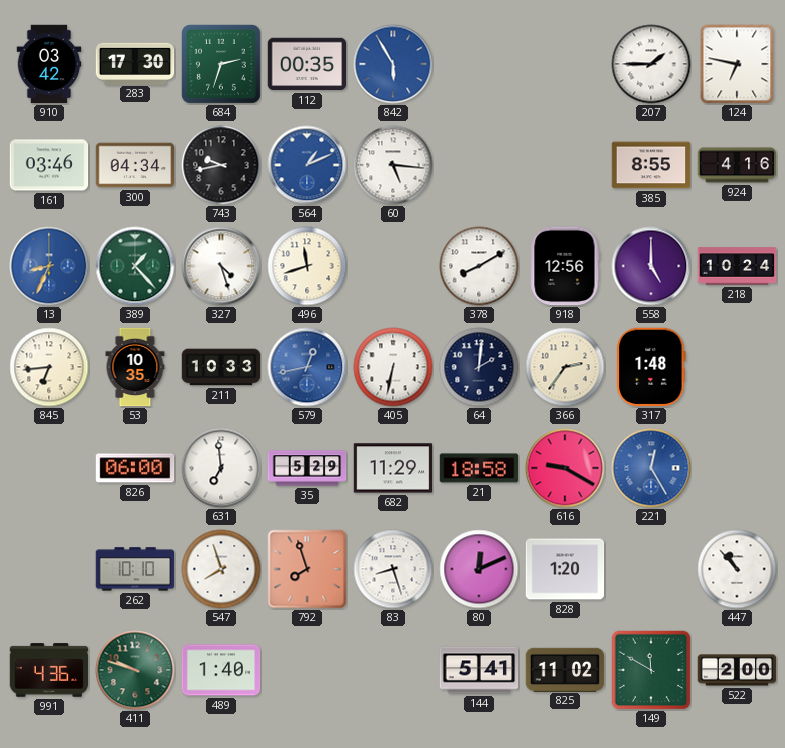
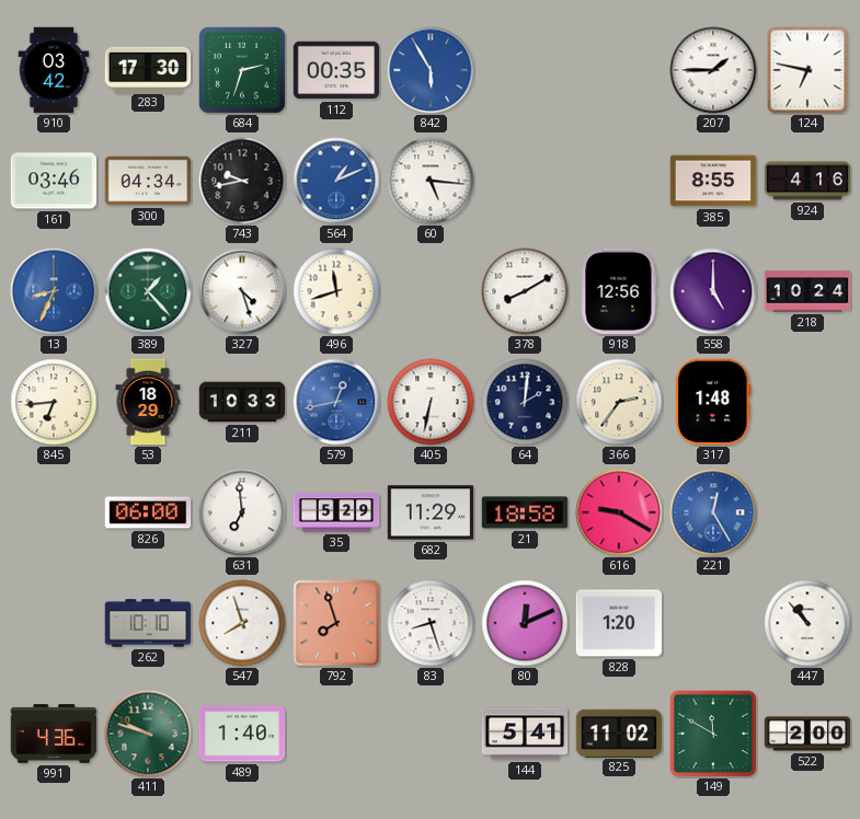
53: 10:35 -> 18:29 (148, 402)
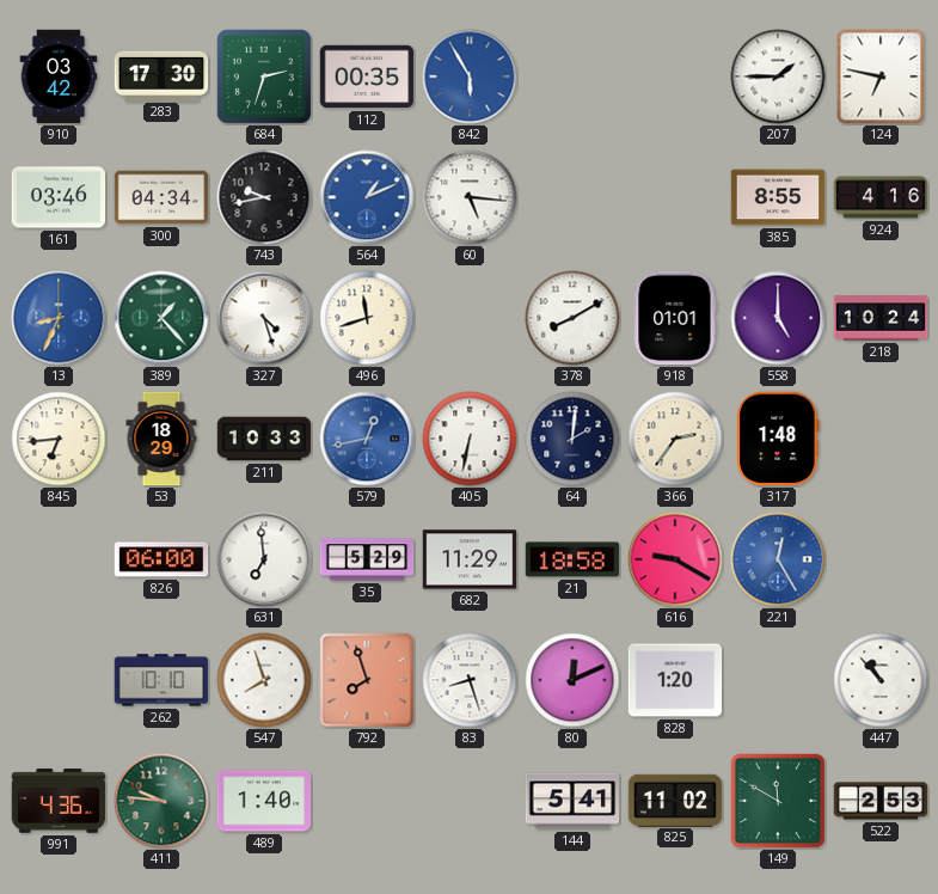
918: 12:56 -> 01:01 (675, 318)
411: 9:48 -> 9:46 (161, 801)
522: 2:00 -> 2:53 (881, 801)
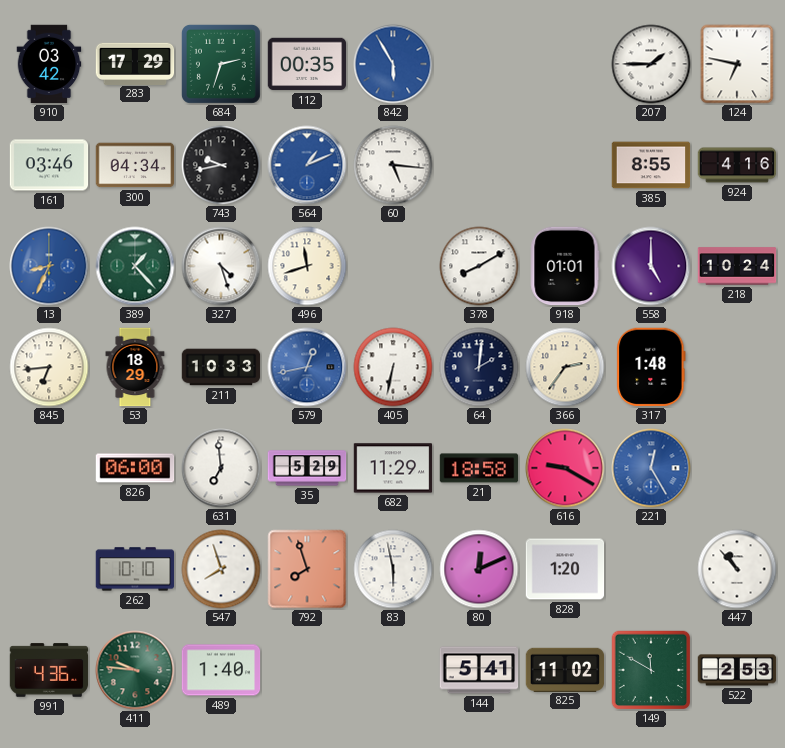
283: 17:30 -> 17:29 (135, 63)
83: 8:27 -> 5:58 (393, 569)
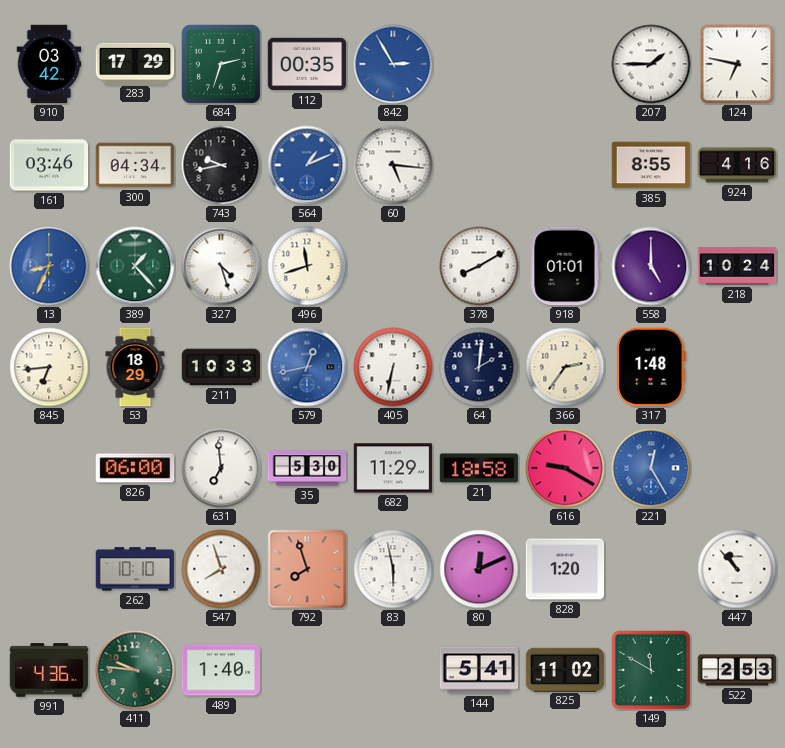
842: 5:55 -> 2:55 (393, 64)
35: 5:29 -> 5:30 (307, 468)
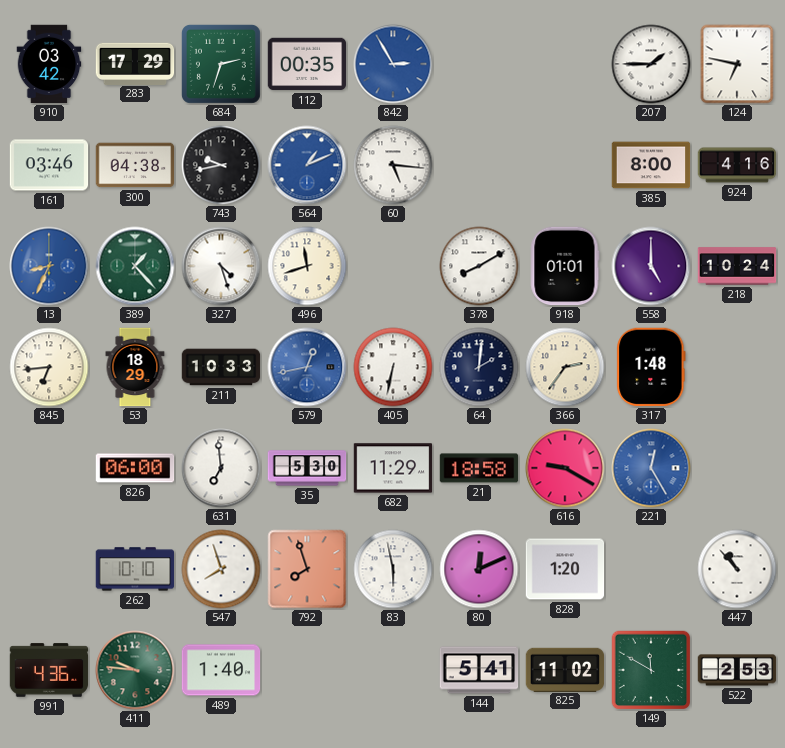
300: 04:34 -> 04:38 (135, 165)
385: 8:55 -> 8:00 (651, 165)
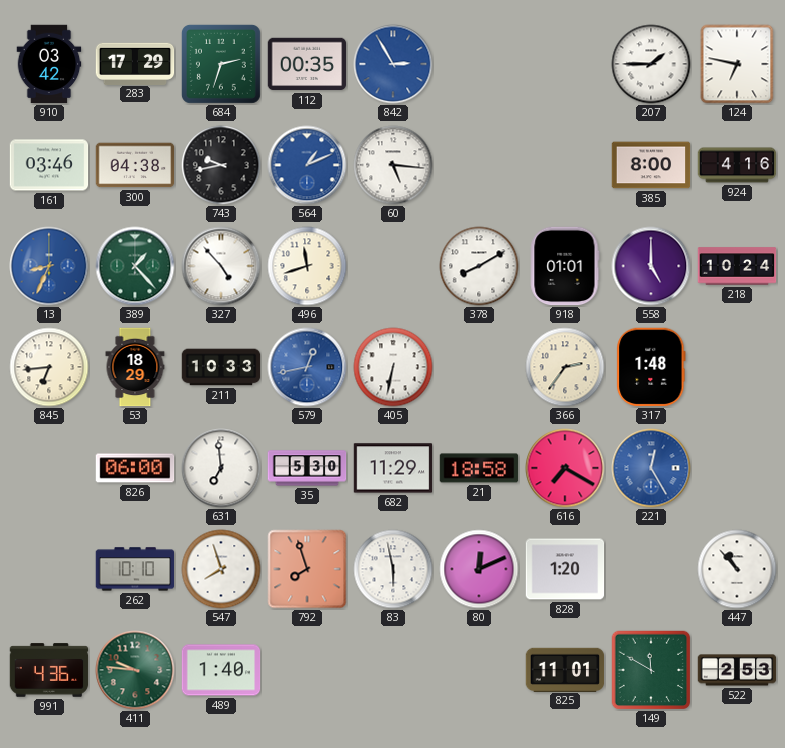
327: 4:27 -> 4:53 (221, 266)
64: 2:01 -> none (479, 367)
616: 9:20 -> 7:20 (565, 468)
144: 5:41 -> none (479, 670)
825: 11:02 -> 11:01 (565, 669)
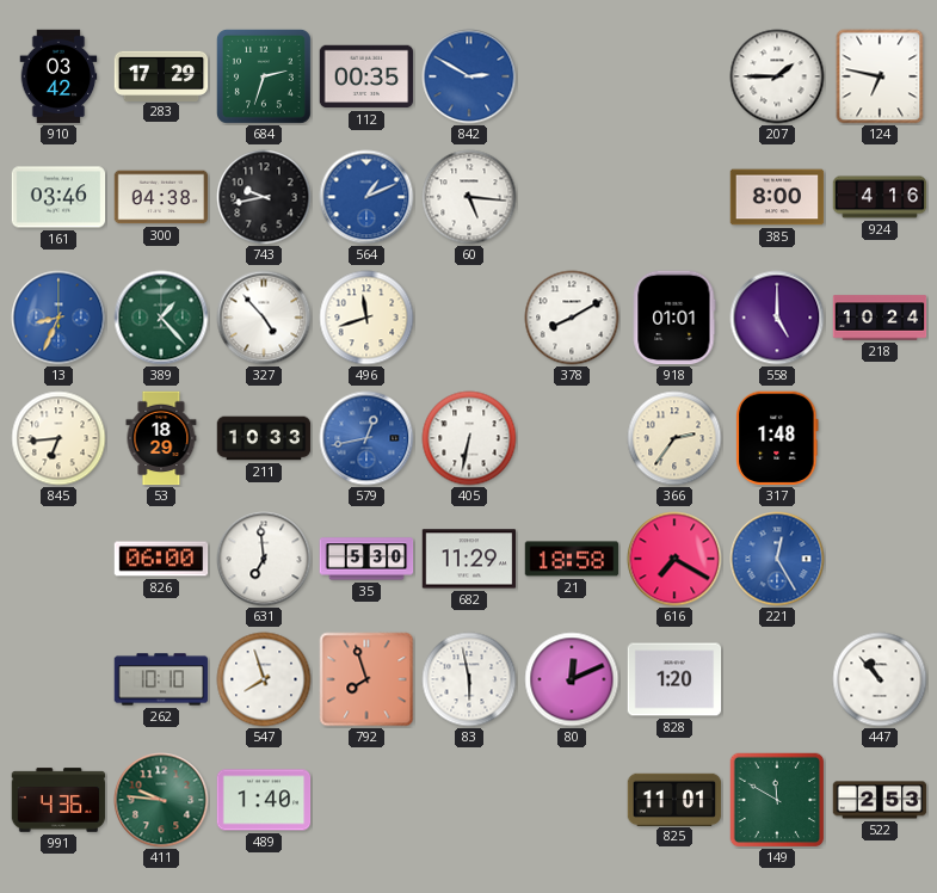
842: 2:55 -> 2:50 (469, 76)
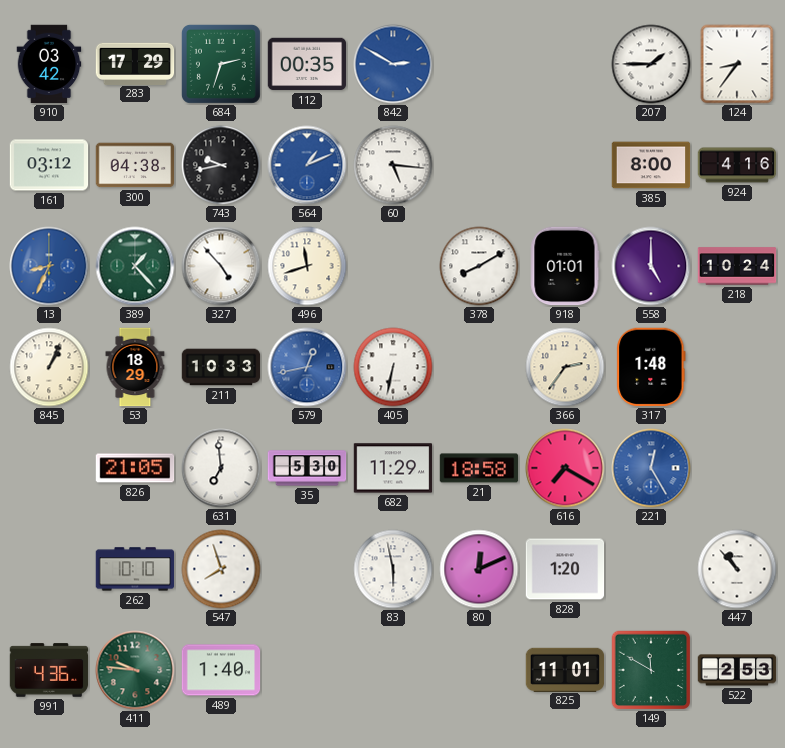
124: 6:47 -> 8:36 (737, 64)
161: 03:46 -> 03:12 (49, 165)
845: 6:44 -> 1:04 (49, 367)
826: 06:00 -> 21:05 (135, 468)
792: 7:57 -> none (366, 679)
